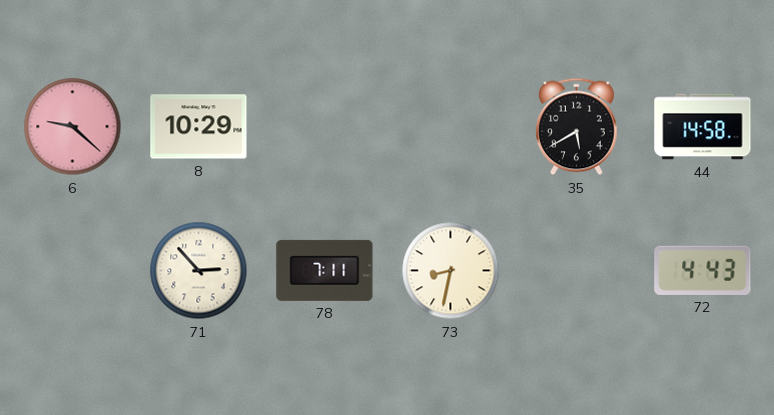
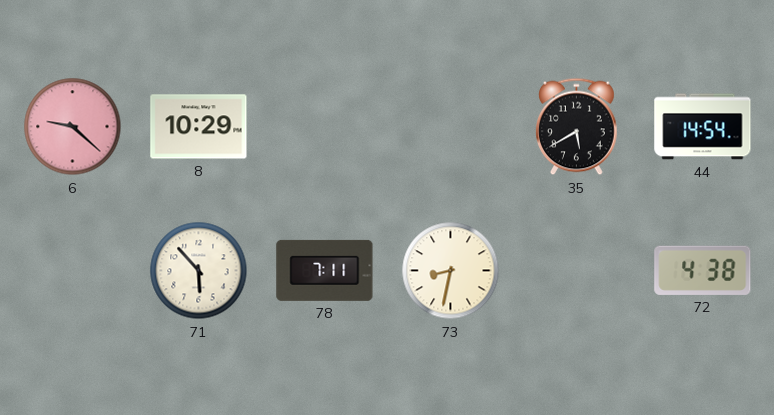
44: 14:58 -> 14:54 (703, 127)
71: 2:53 -> 5:53 (199, 271)
72: 4:43 -> 4:38 (703, 270)
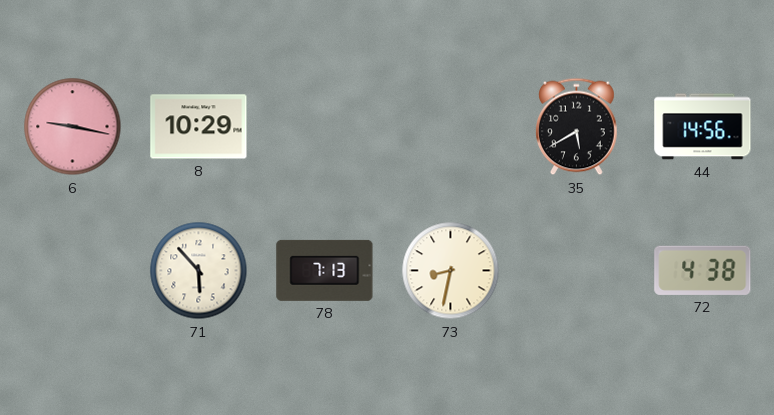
6: 9:22 -> 9:17 (73, 127)
44: 14:54 -> 14:56 (703, 127)
78: 7:11 -> 7:13 (325, 270)
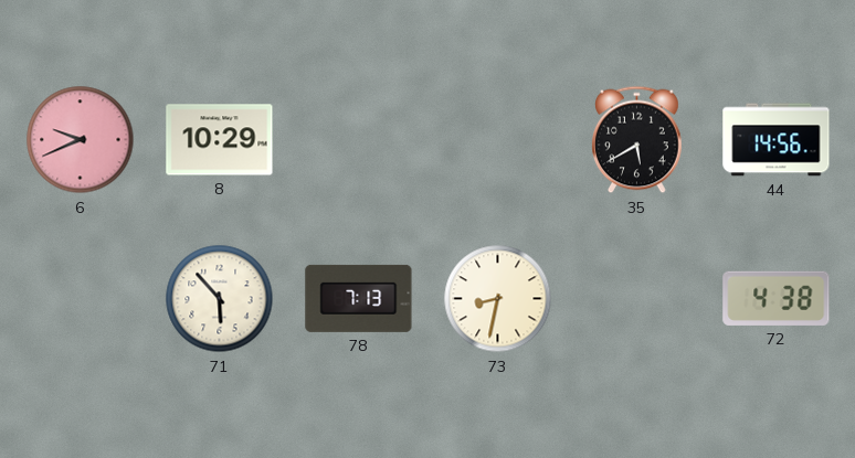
6: 9:17 -> 9:41 (81, 140)
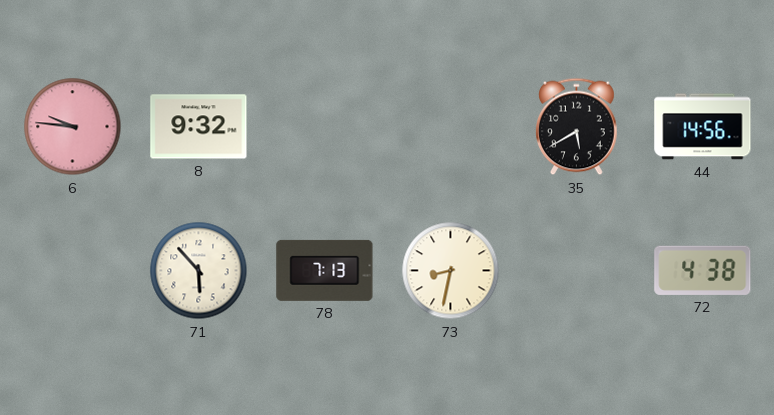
6: 9:41 -> 9:46 (73, 127)
8: 10:29 -> 9:32 (199, 127)
